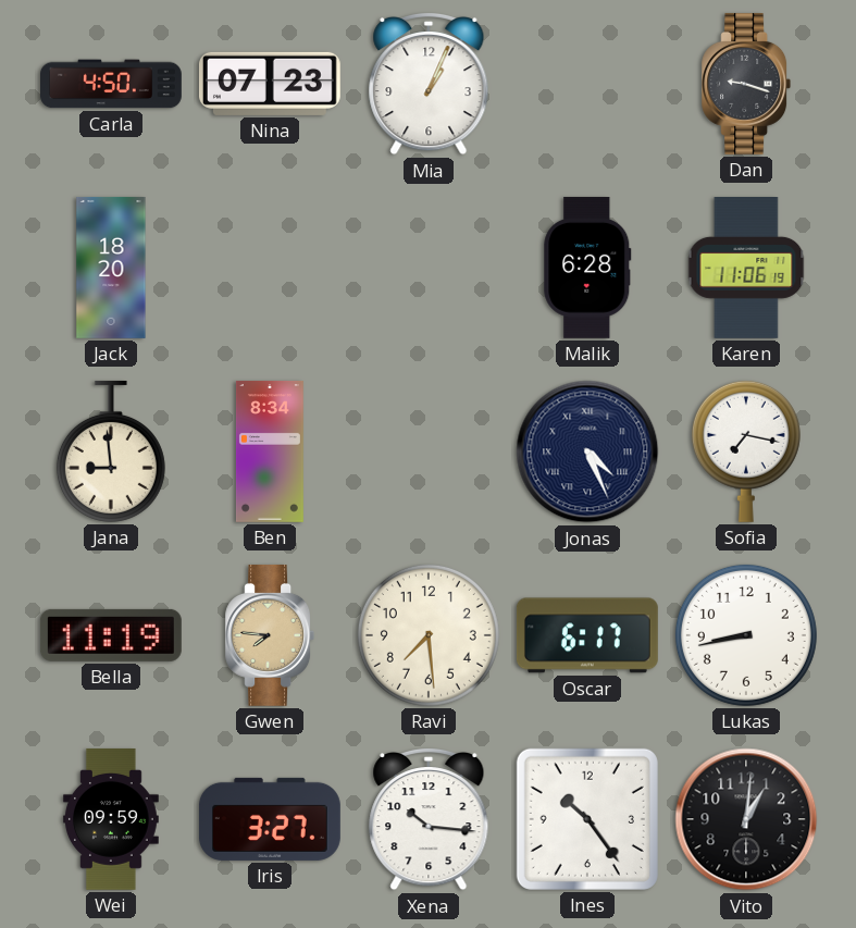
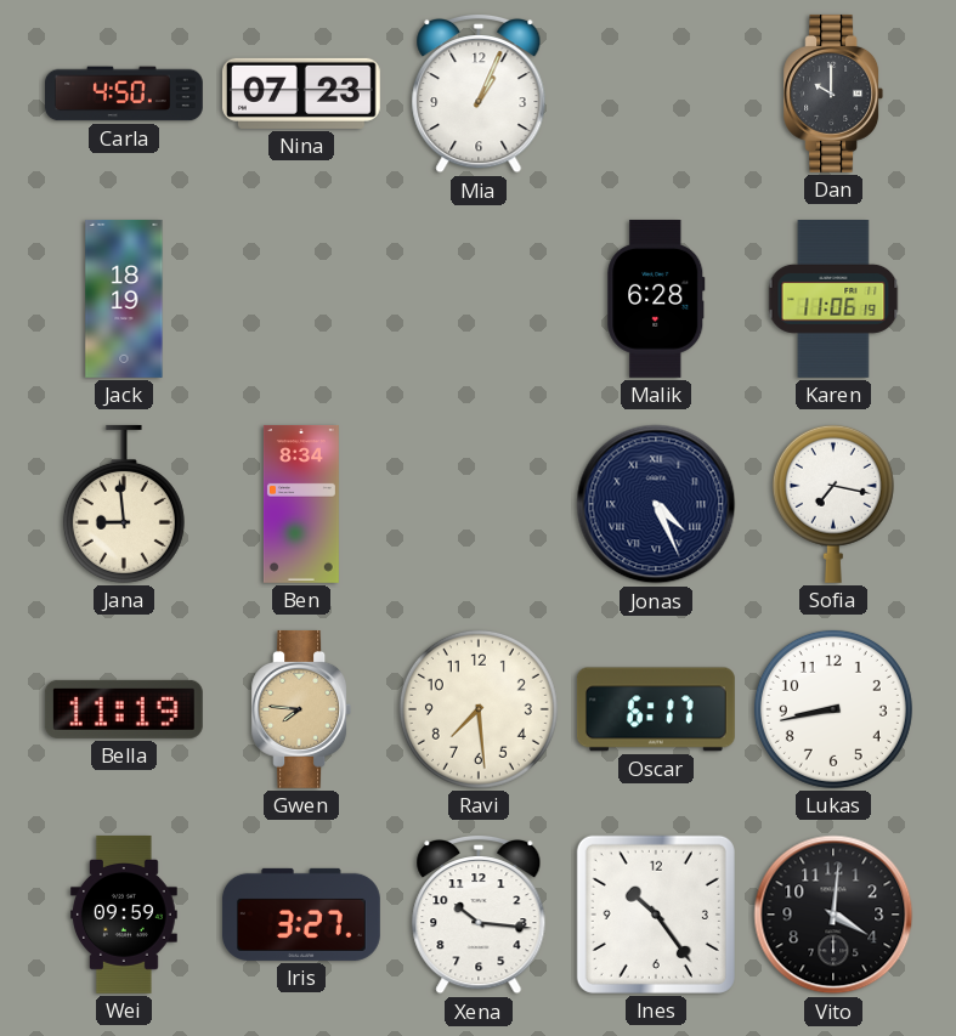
Dan: 9:18 -> 10:00 (833, 94)
Jack: 18:20 -> 18:19 (124, 299)
Vito: 1:01 -> 4:01 (833, 915)
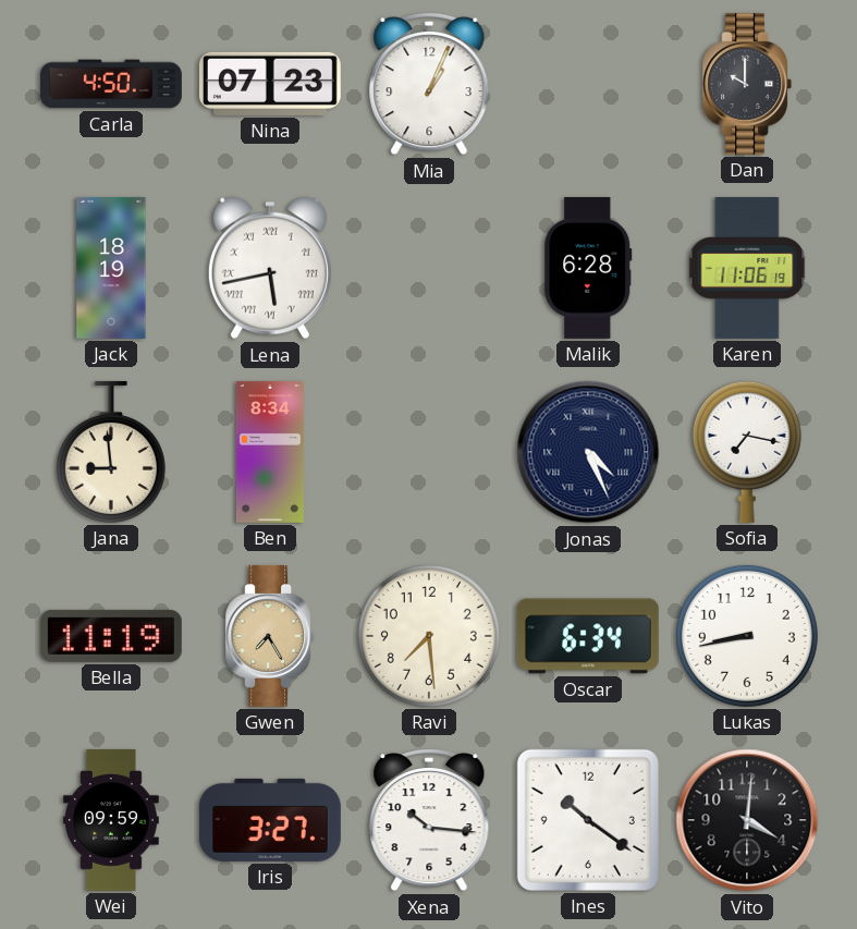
Lena: none -> 5:43 (270, 268)
Gwen: 7:46 -> 7:25 (270, 636)
Oscar: 6:17 -> 6:34 (588, 636)
Ines: 10:24 -> 10:21 (588, 820)
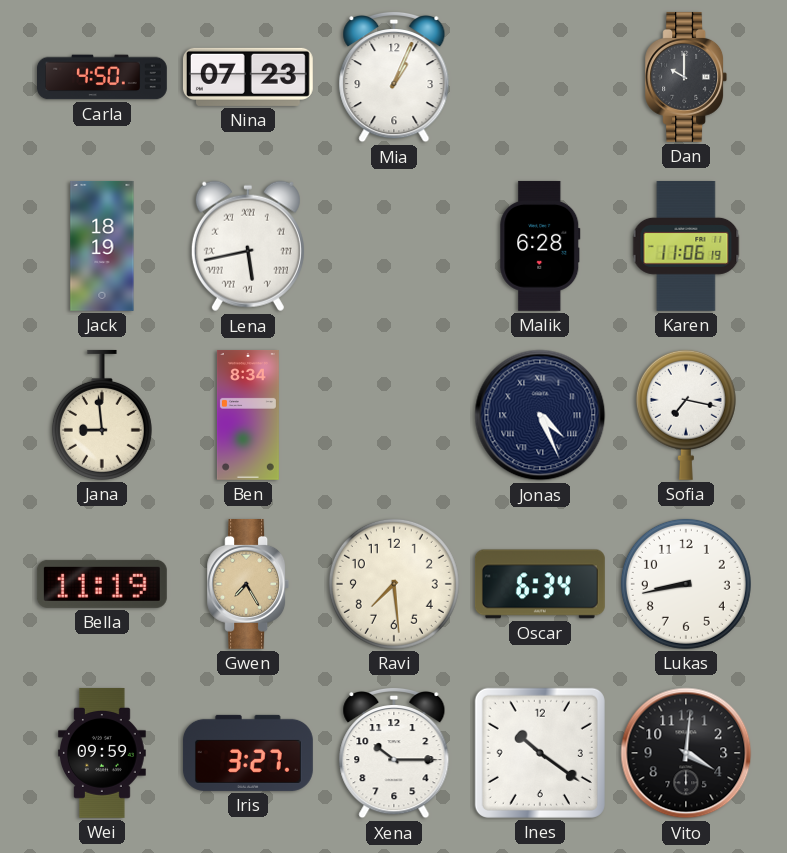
Xena: 10:16 -> 10:15 (394, 753)
